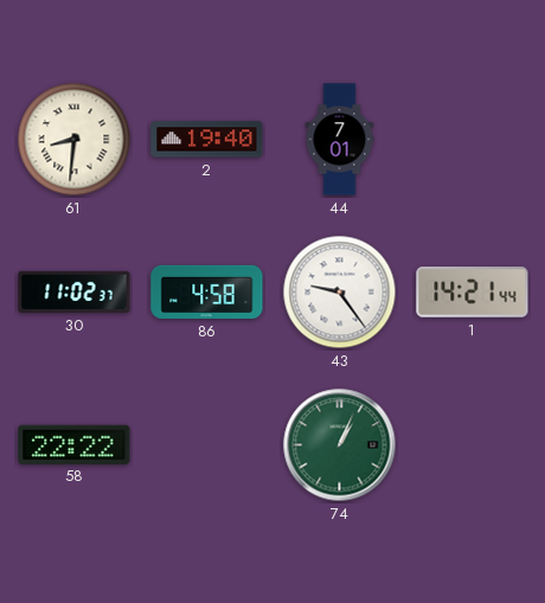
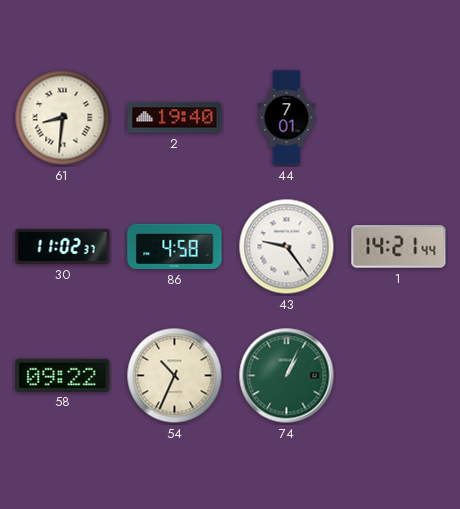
58: 22:22 -> 09:22 (63, 375)
54: none -> 10:34 (175, 376)
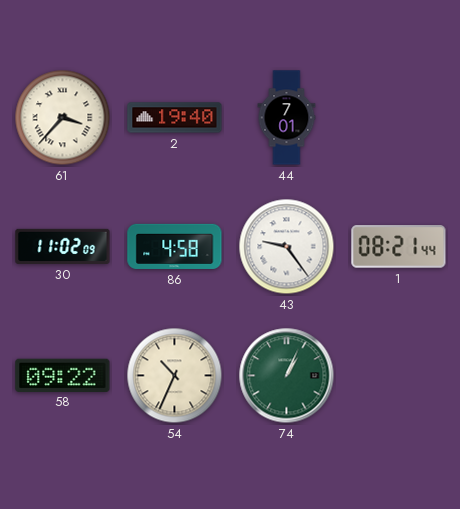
61: 8:31 -> 3:37 (63, 118)
30: 11:02:37 -> 11:02:09 (63, 246)
1: 14:21 -> 08:21 (399, 247)
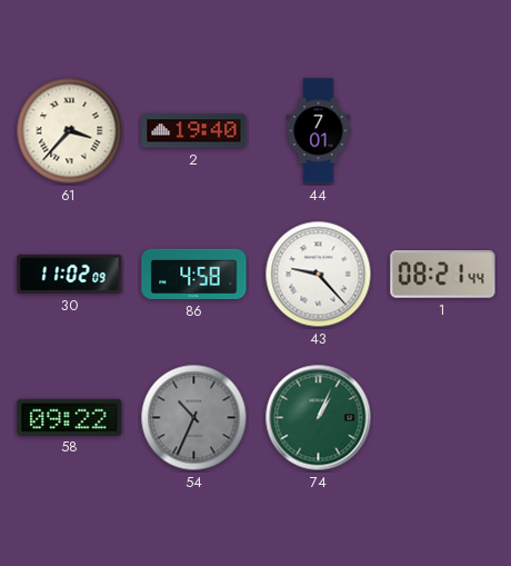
43: 9:24 -> 9:23 (319, 275)
54 dial: cream -> grey (194, 418)
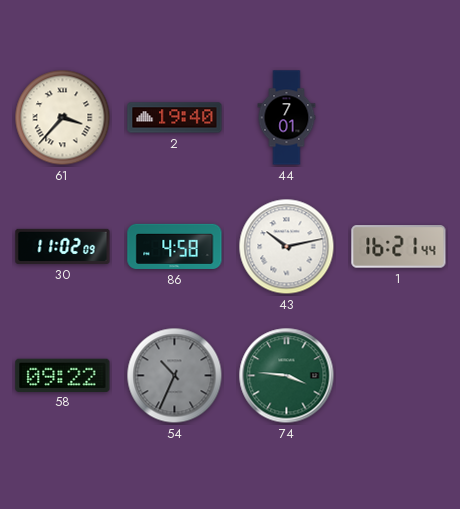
43: 9:23 -> 10:13 (287, 247)
1: 08:21 -> 16:21 (399, 247)
74: 1:04 -> 3:46 (287, 376)
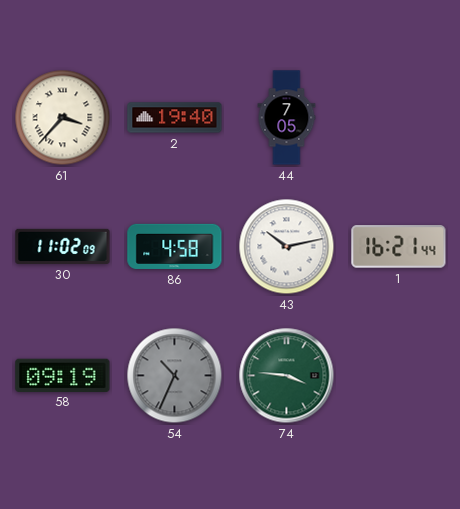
44: 7:01 -> 7:05 (287, 118)
58: 09:22 -> 09:19 (63, 375)
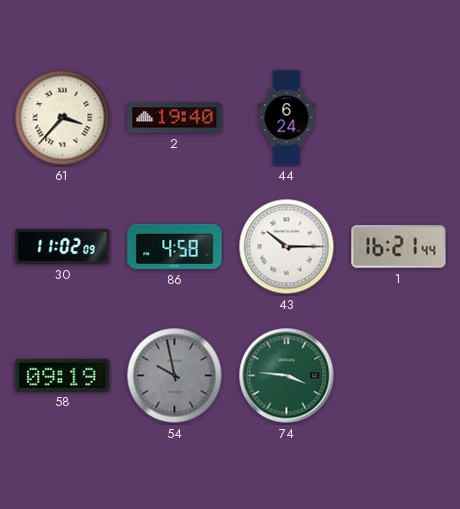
44: 7:05 -> 6:24 (287, 118)
43: 10:13 -> 10:15 (287, 247)
54: 10:34 -> 9:58 (175, 376)
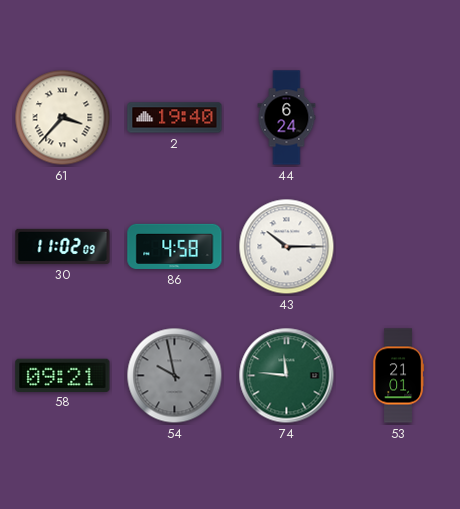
1: 16:21 -> none (399, 247)
58: 09:19 -> 09:21 (63, 375)
74: 3:46 -> 11:46 (287, 376)
53: none -> 21:01 (399, 376)
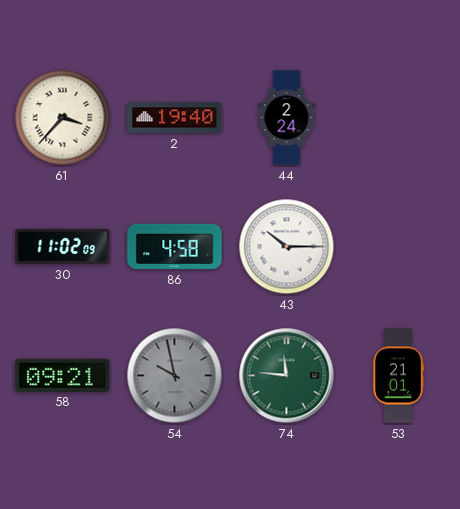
44: 6:24 -> 2:24 (287, 118)
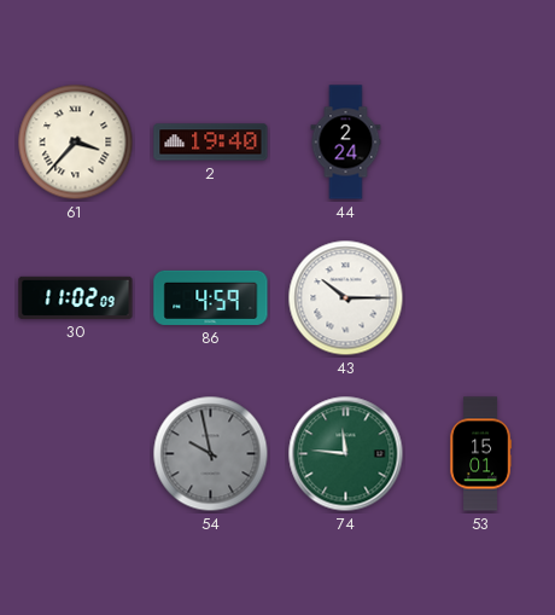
86: 4:58 -> 4:59 (211, 297)
58: 09:21 -> none (63, 375)
53: 21:01 -> 15:01 (481, 454)
